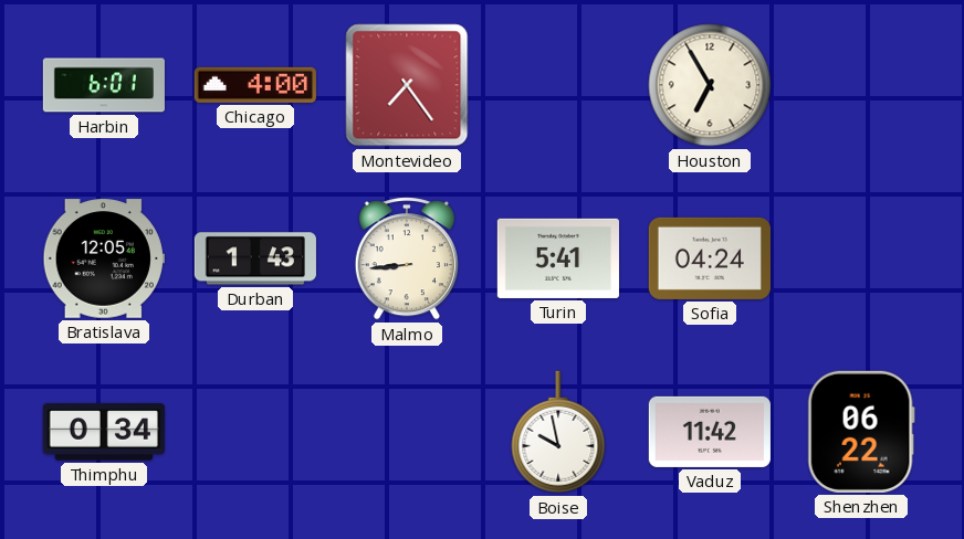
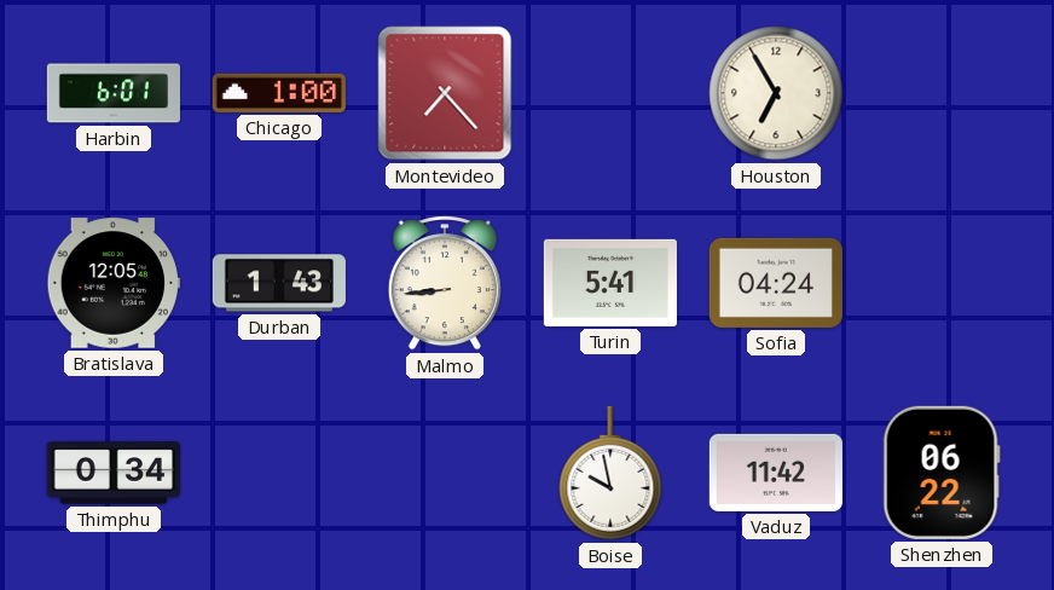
Chicago: 4:00 -> 1:00 (279, 93)
Montevideo: 7:24 -> 7:23 (445, 93)
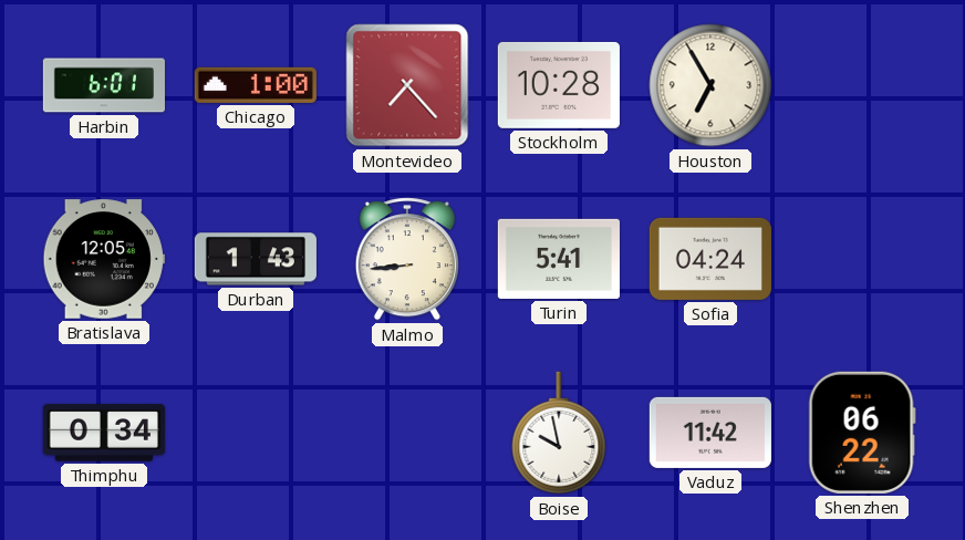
Stockholm: none -> 10:28 (559, 85)
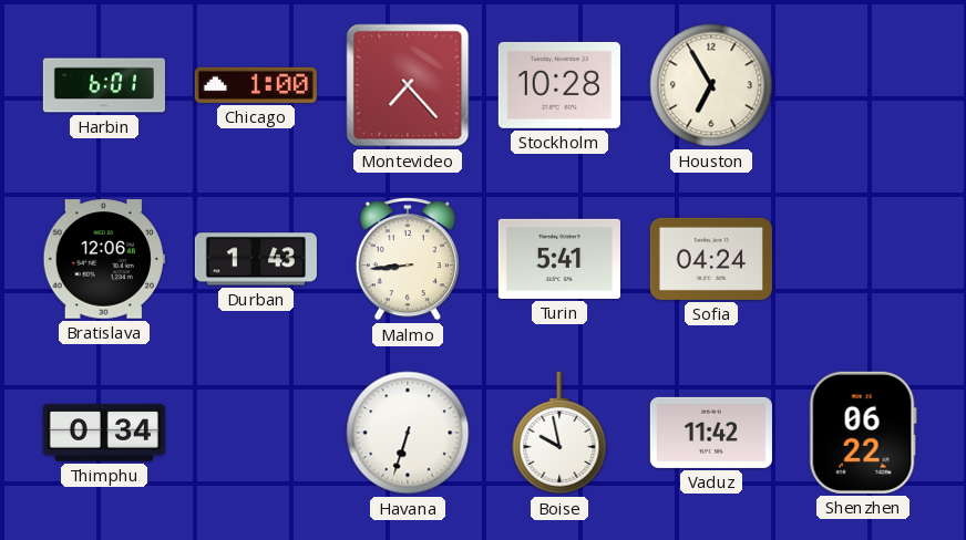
Bratislava: 12:05 -> 12:06 (104, 259)
Havana: none -> 6:33 (408, 433)
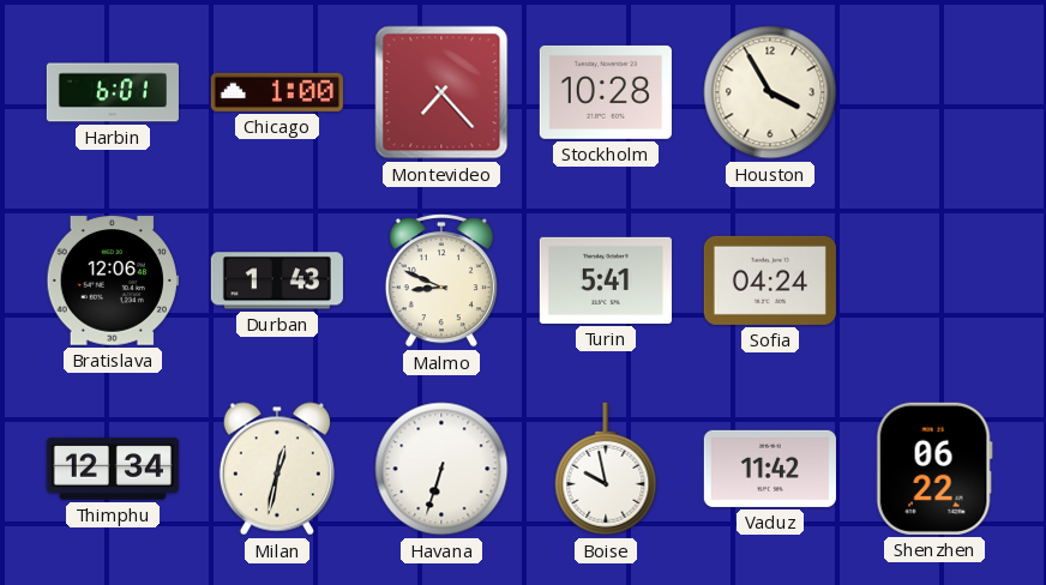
Houston: 6:55 -> 3:55 (770, 92)
Malmo: 8:44 -> 8:49 (441, 282)
Thimphu: 0:34 -> 12:34 (113, 469)
Milan: none -> 12:32 (277, 469)
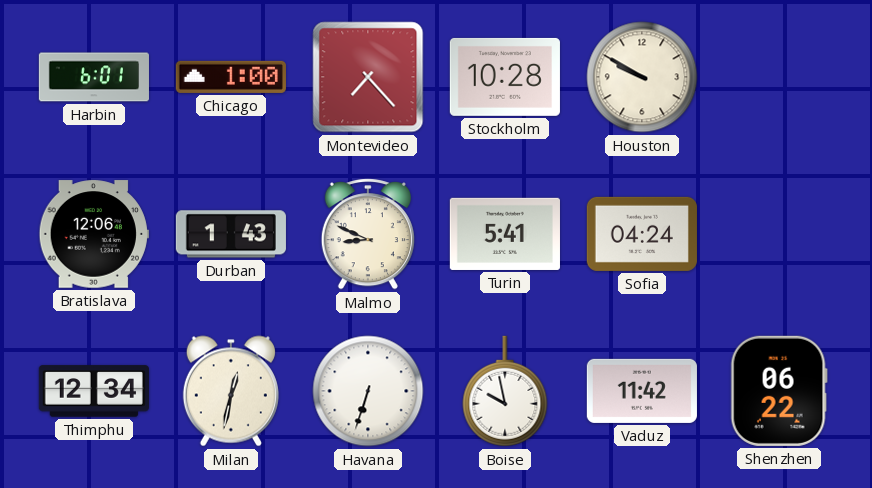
Houston: 3:55 -> 9:50 (642, 77)
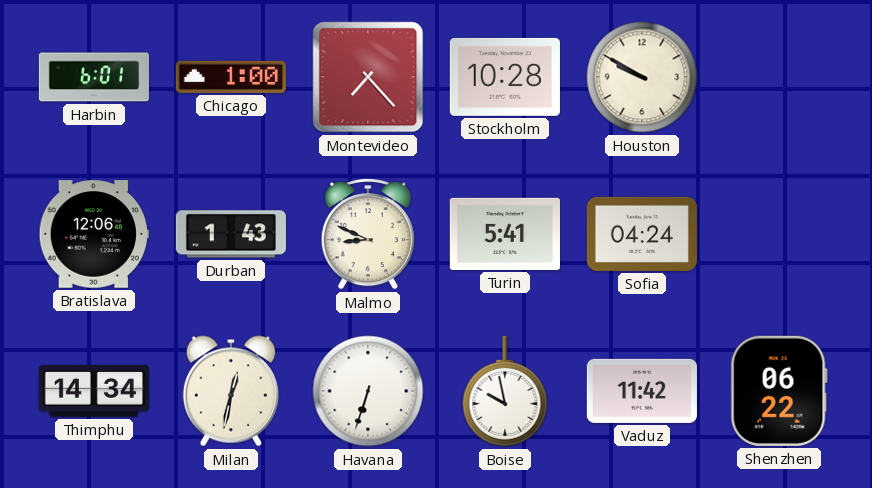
Thimphu: 12:34 -> 14:34 (94, 391)
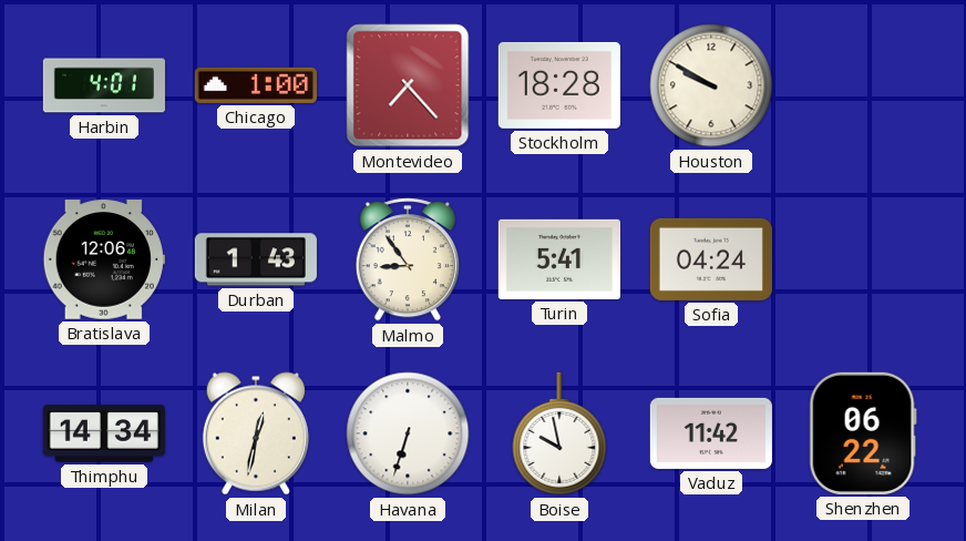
Harbin: 6:01 -> 4:01 (104, 85)
Stockholm: 10:28 -> 18:28 (559, 85)
Malmo: 8:49 -> 8:54 (408, 261)
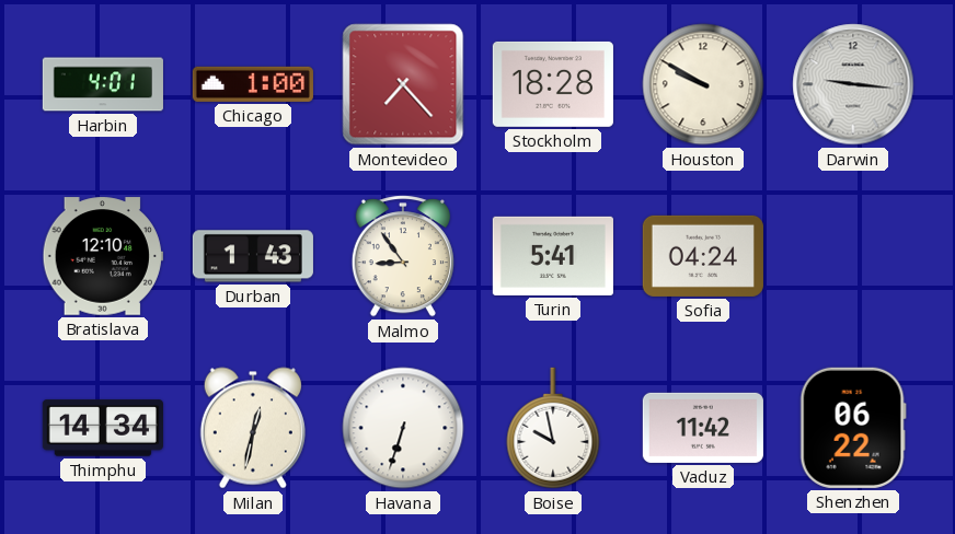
Darwin: none -> 9:16 (853, 84)
Bratislava: 12:06 -> 12:10 (103, 256)
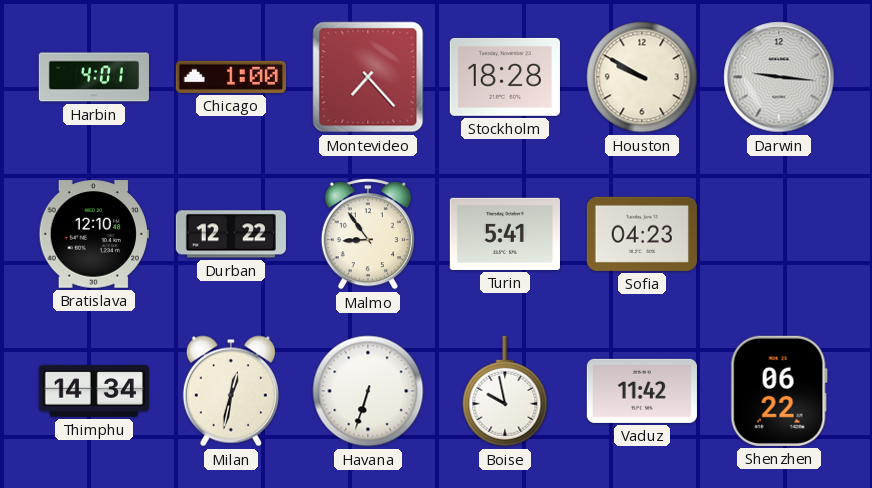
Durban: 1:43 -> 12:22 (231, 234)
Sofia: 04:24 -> 04:23 (642, 234)
